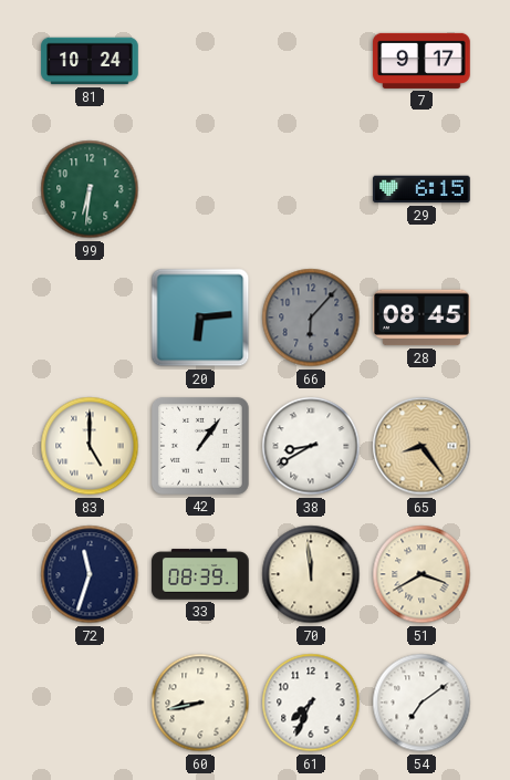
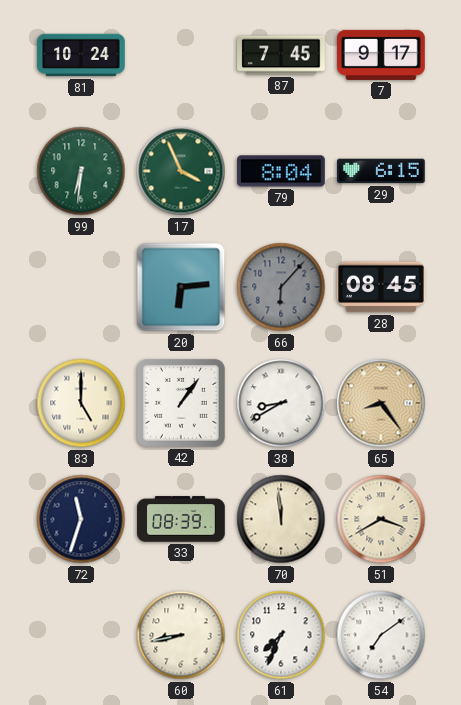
87: none -> 7:45 (281, 55)
17: none -> 3:56 (181, 171)
79: none -> 8:04 (281, 171)
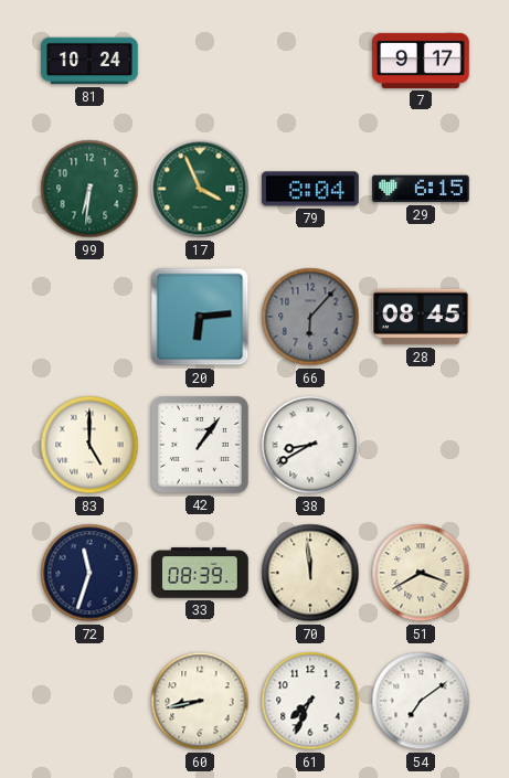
87: 7:45 -> none (281, 55)
65: 8:24 -> none (381, 403)
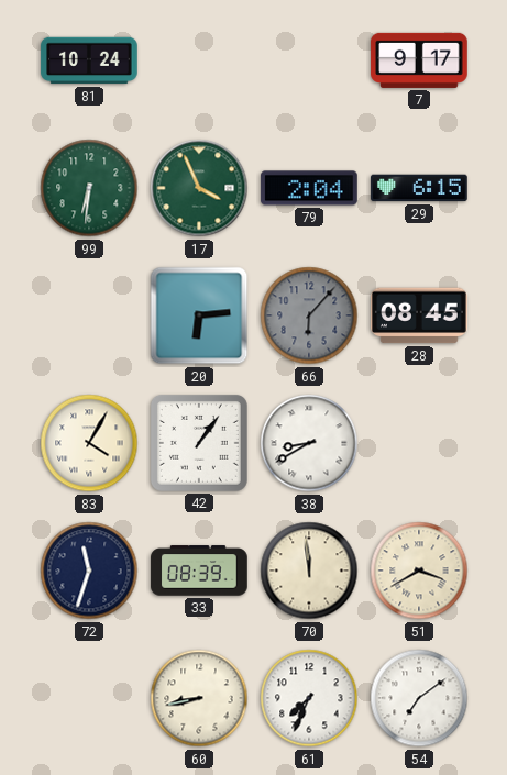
79: 8:04 -> 2:04 (309, 188)
83: 5:00 -> 4:05 (89, 443)
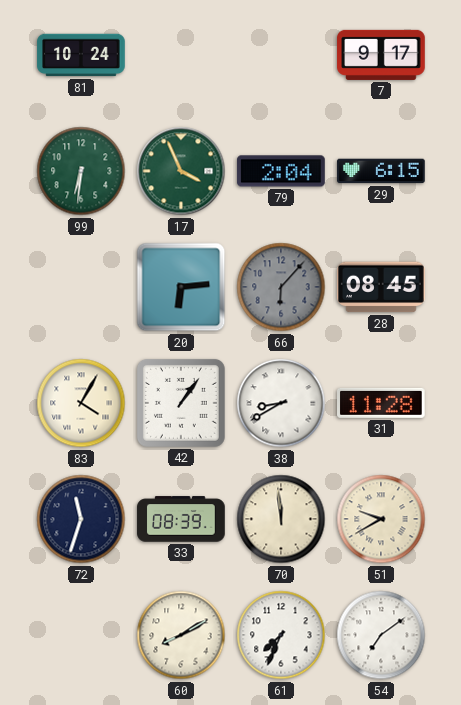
31: none -> 11:28 (382, 403)
51: 3:40 -> 9:40 (381, 519)
60: 8:43 -> 8:10 (181, 635)
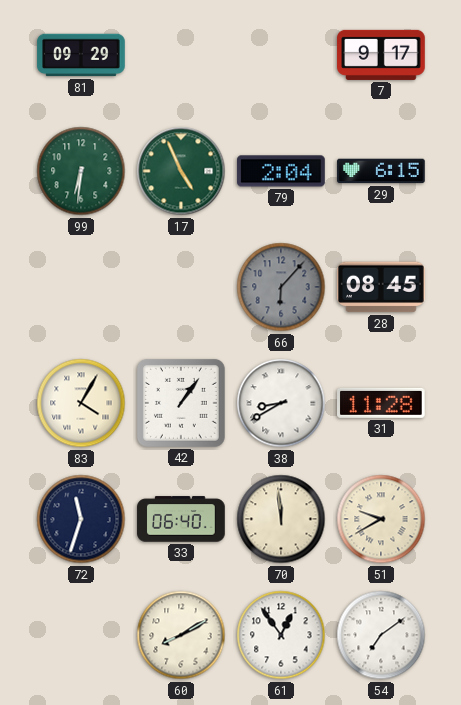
81: 10:24 -> 09:29 (81, 55)
17: 3:56 -> 4:56 (181, 171)
20: 6:14 -> none (181, 287)
33: 08:39 -> 06:40 (181, 519)
61: 7:34 -> 12:54 (281, 635)
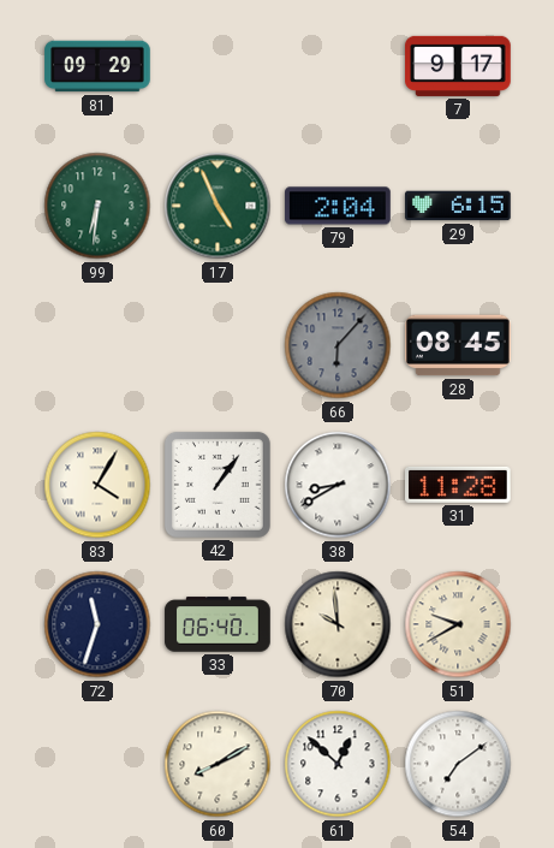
70: 11:59 -> 9:59 (338, 624)
61: 12:54 -> 12:52 (338, 764)
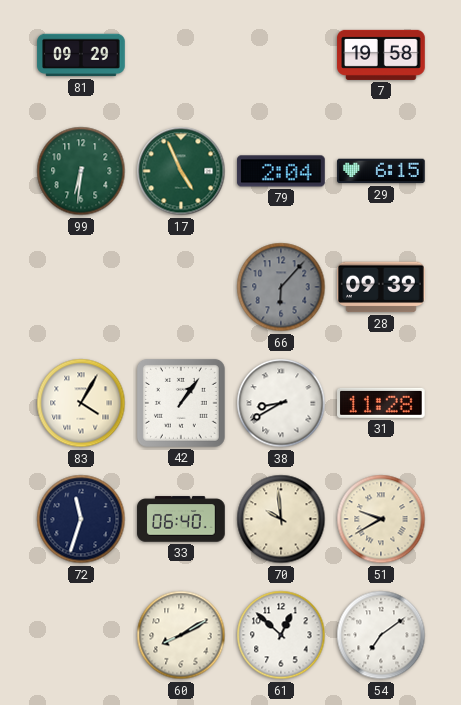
7: 9:17 -> 19:58 (381, 55)
28: 08:45 -> 09:39 (382, 287)
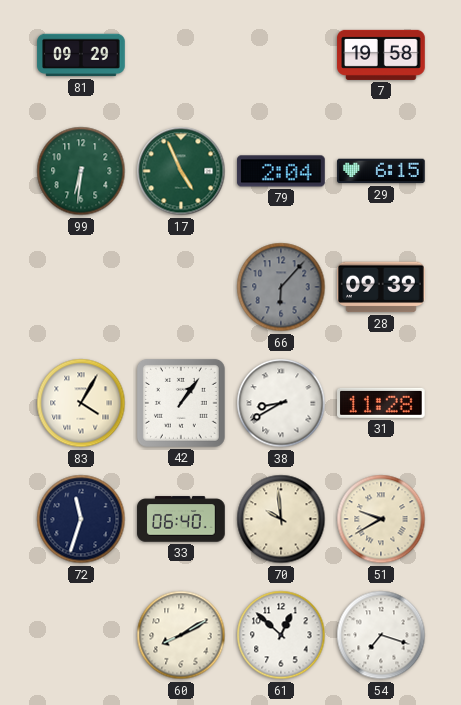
54: 7:09 -> 7:18 (381, 635)
